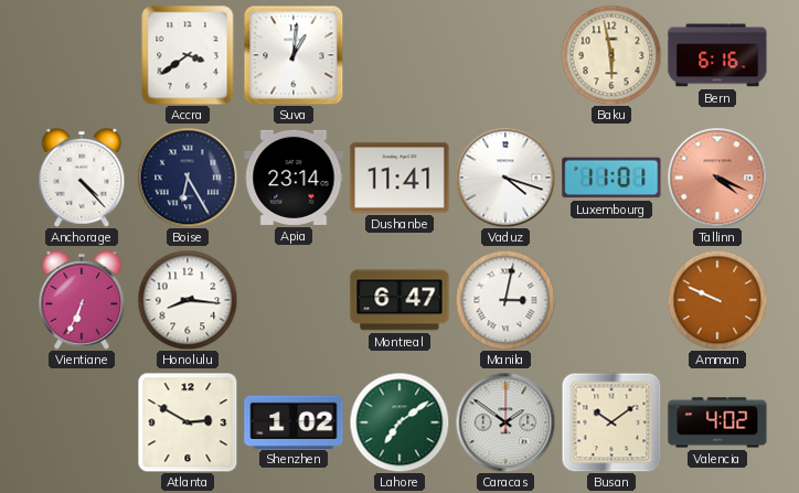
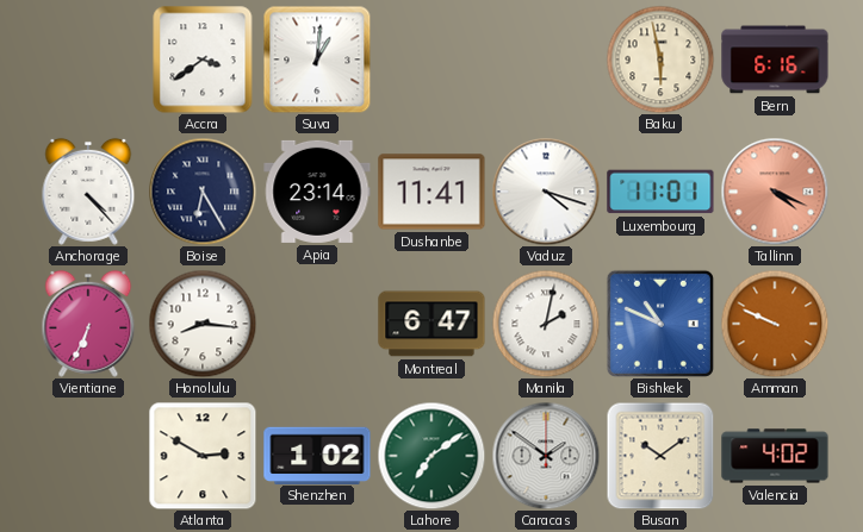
Manila: 3:02 -> 2:02 (546, 324)
Bishkek: none -> 10:49 (660, 324)
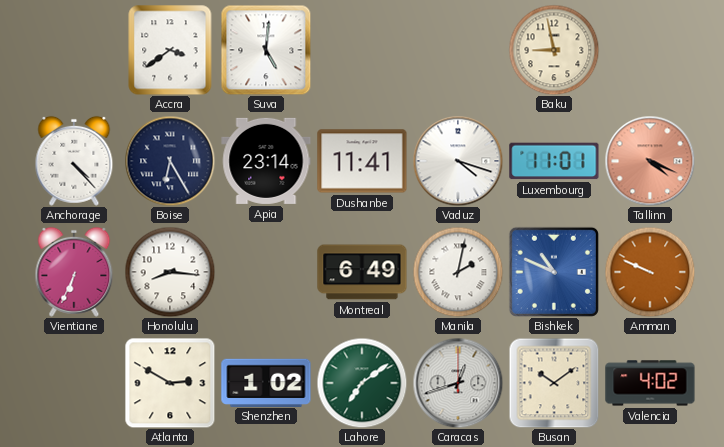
Suva: 1:01 -> 5:01 (266, 50)
Baku: 5:58 -> 8:58 (554, 50)
Bern: 6:16 -> none (775, 60)
Montreal: 6:47 -> 6:49 (362, 272)
Caracas: 1:51 -> 12:42 (458, 383)
